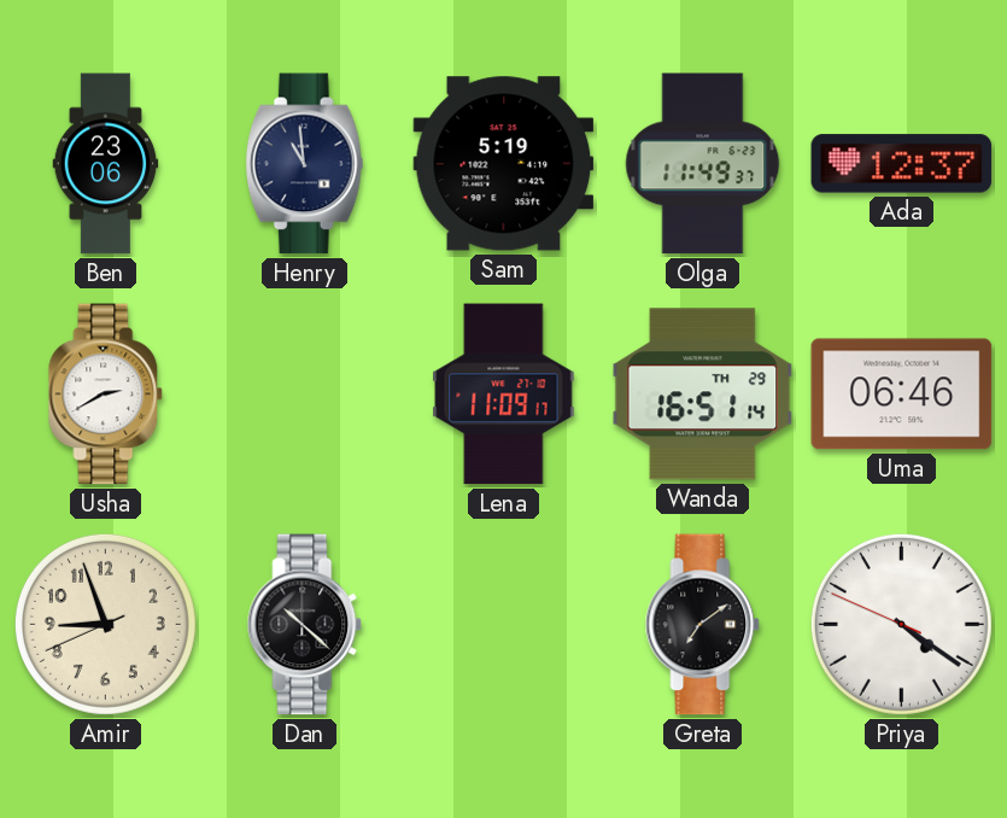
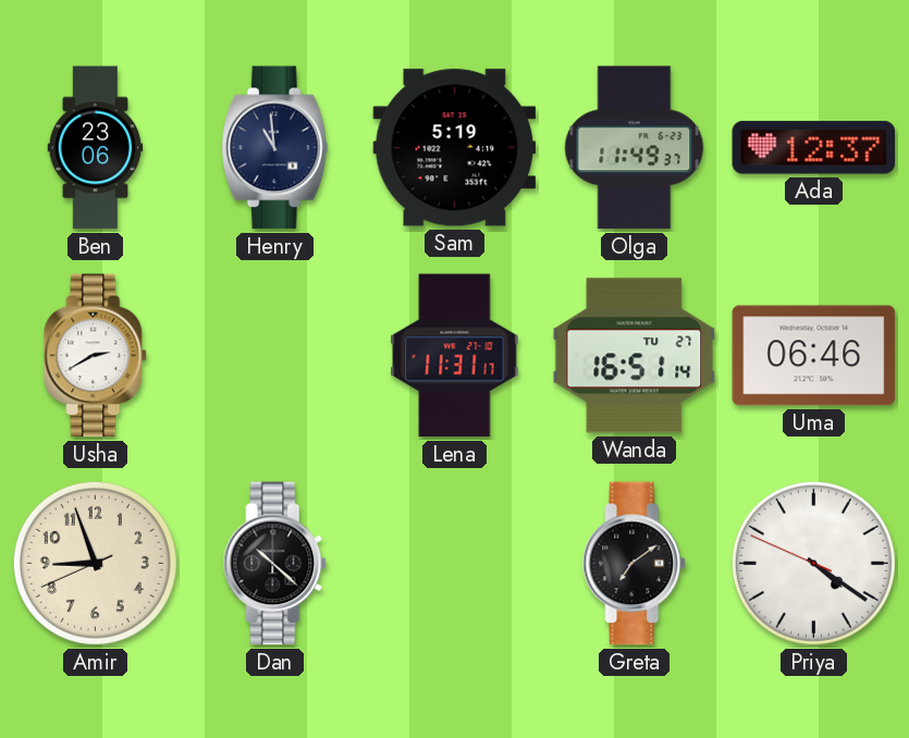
Lena: 11:09 -> 11:31 (455, 356)
Wanda date: TH 29 -> TU 27 (635, 356)
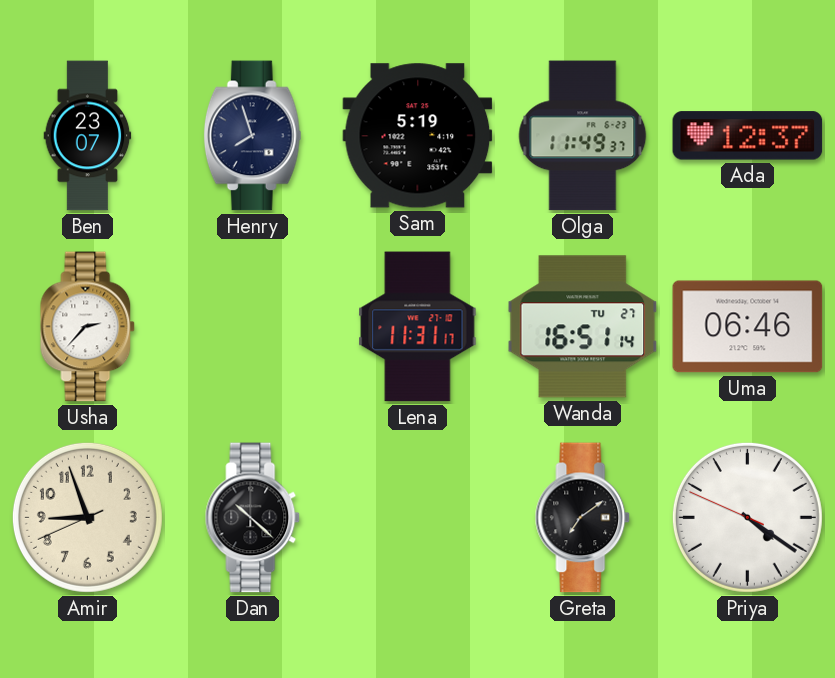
Ben: 23:06 -> 23:07 (88, 136)
Henry: 10:59 -> 7:57 (252, 136)
Usha: 2:40 -> 2:37 (88, 327)
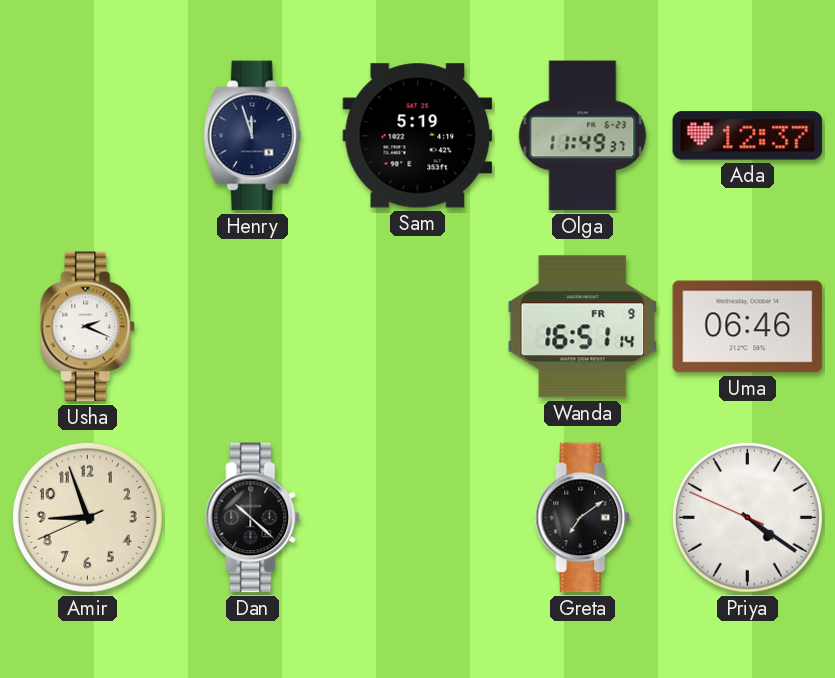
Ben: 23:07 -> none (88, 136)
Henry: 7:57 -> 11:57 (252, 136)
Usha: 2:37 -> 2:19 (88, 327)
Lena: 11:31 -> none (418, 327)
Wanda date: TU 27 -> FR 9 (583, 327)
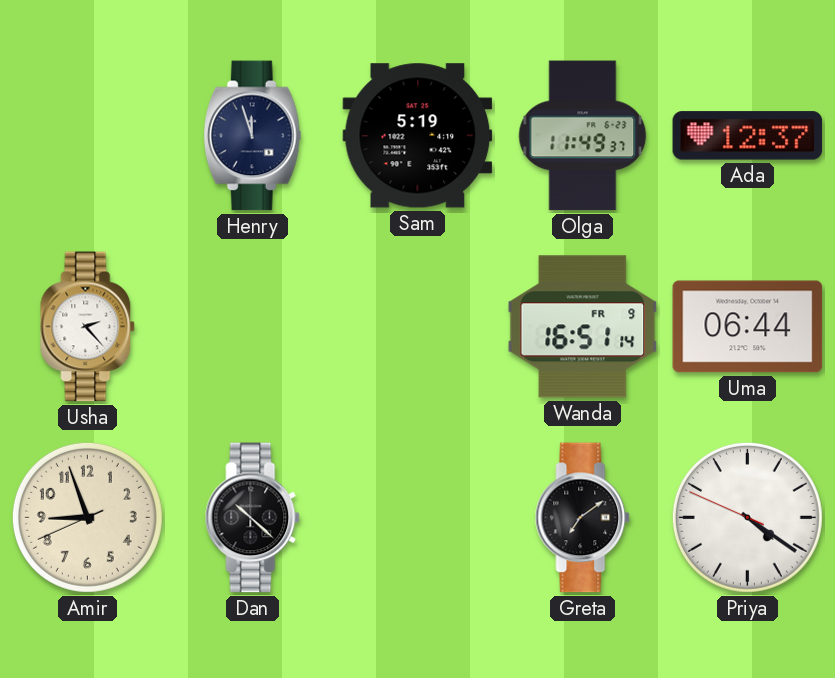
Usha: 2:19 -> 2:23 (88, 327)
Uma: 06:46 -> 06:44 (748, 327)
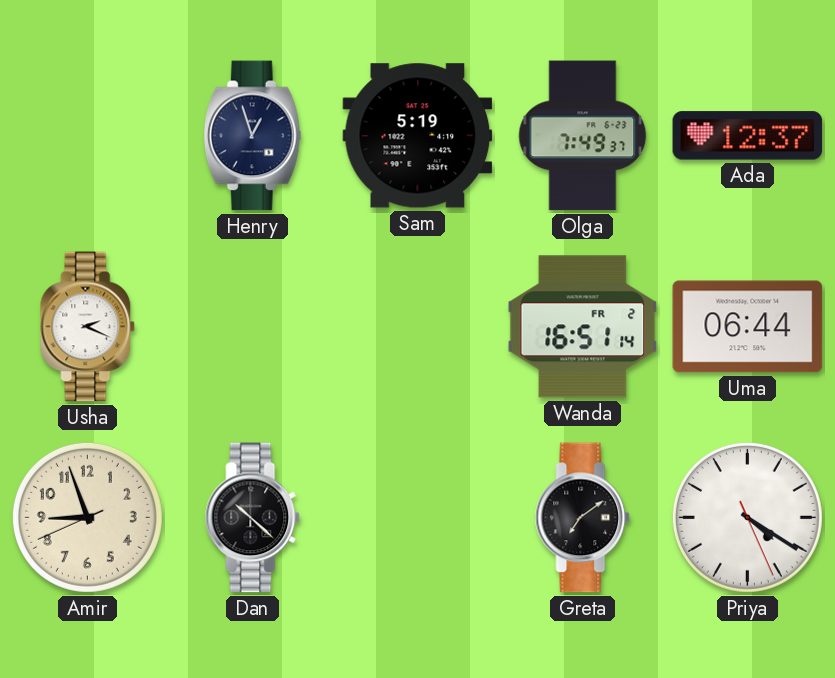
Henry: 11:57 -> 12:57 (252, 136)
Olga: 11:49 -> 7:49 (583, 136)
Usha: 2:23 -> 2:19 (88, 327)
Wanda date: FR 9 -> FR 2 (583, 327)
Priya: 4:20:49 -> 4:20:26 (747, 517)
